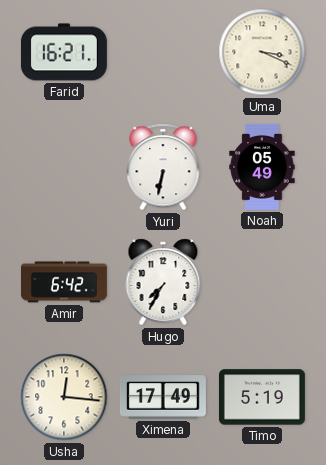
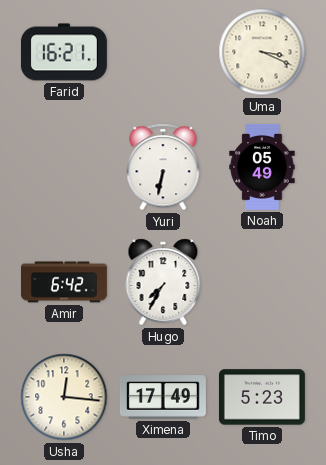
Timo: 5:19 -> 5:23 (262, 397)
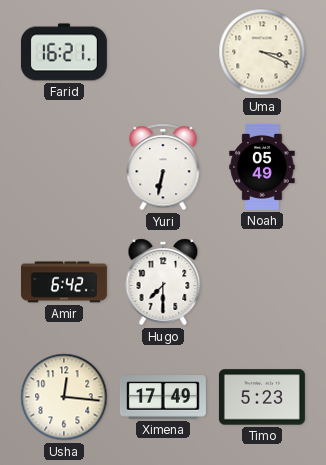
Hugo: 7:35 -> 7:30 (163, 282)
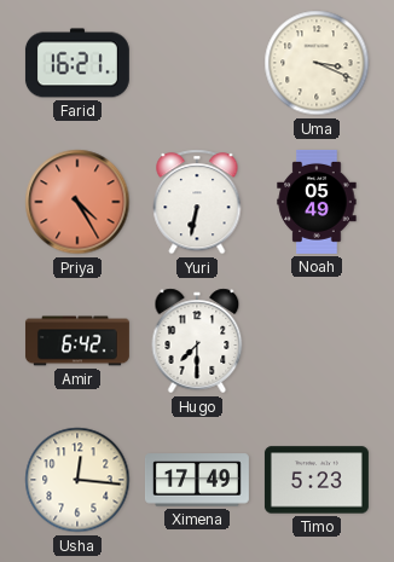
Priya: none -> 4:25 (77, 202)
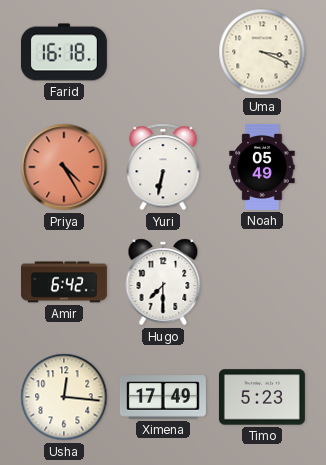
Farid: 16:21 -> 16:18 (64, 52)
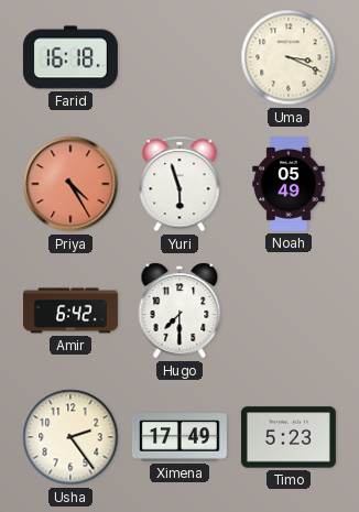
Yuri: 6:32 -> 5:57 (179, 184)
Usha: 12:16 -> 2:24 (70, 437)
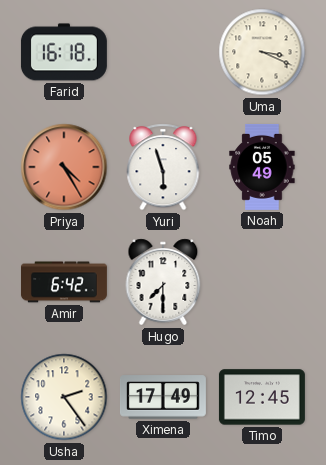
Timo: 5:23 -> 12:45 (262, 397)
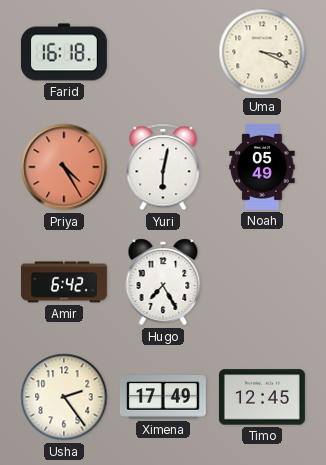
Yuri: 5:57 -> 6:02 (163, 167)
Hugo: 7:30 -> 7:25 (163, 282)
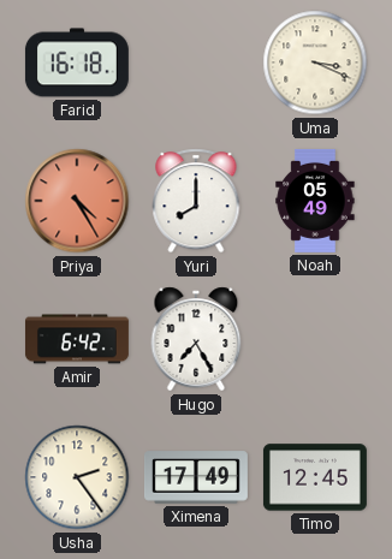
Yuri: 6:02 -> 8:00 (196, 201)
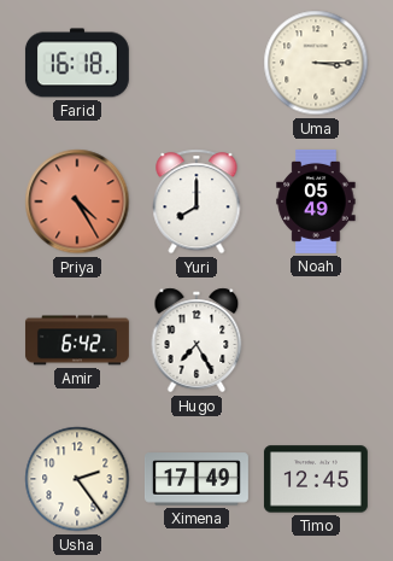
Uma: 3:19 -> 3:15 (316, 63)
